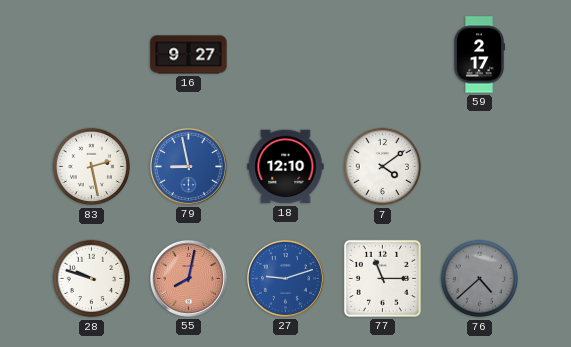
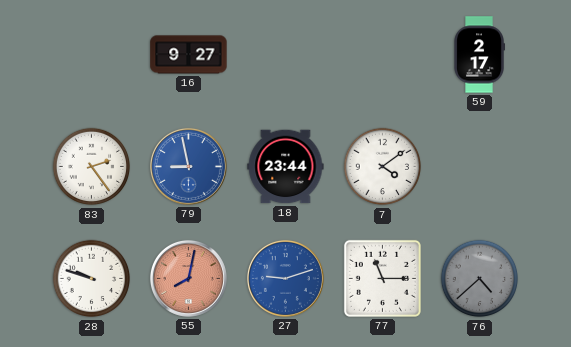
83: 2:28 -> 2:24 (92, 167)
18: 12:10 -> 23:44 (286, 167)
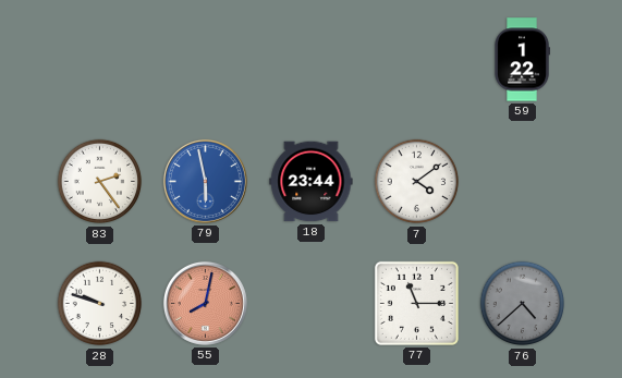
16: 9:27 -> none (189, 55)
59: 2:17 -> 1:22 (522, 60)
79: 8:58 -> 5:58 (205, 181)
27: 9:12 -> none (285, 278)
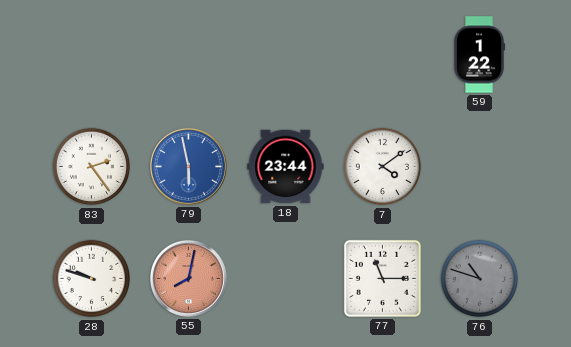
76: 4:38 -> 10:48 (480, 279)
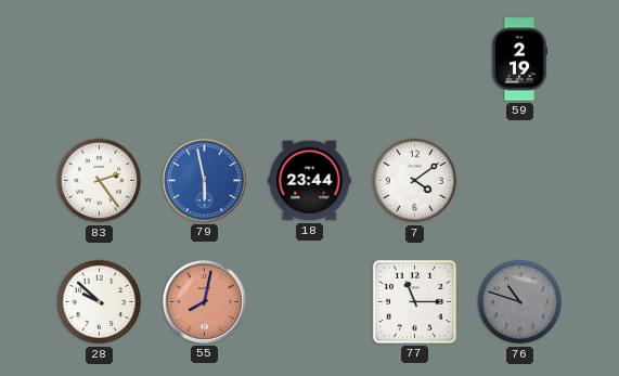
59: 1:22 -> 2:19 (519, 60)
28: 9:48 -> 9:52 (100, 302)
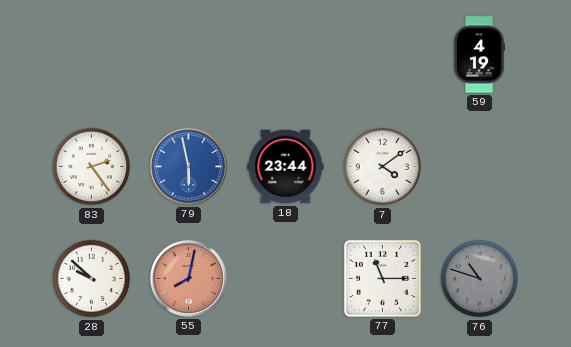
59: 2:19 -> 4:19 (479, 55)
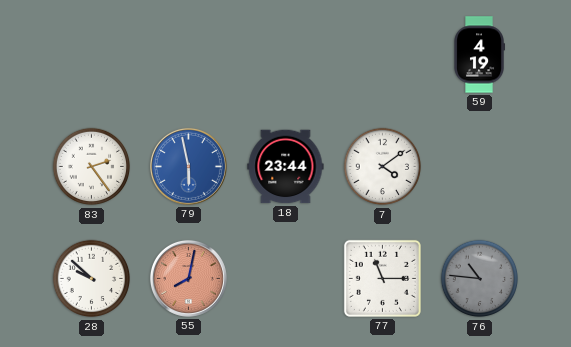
76: 10:48 -> 10:46 (480, 279)
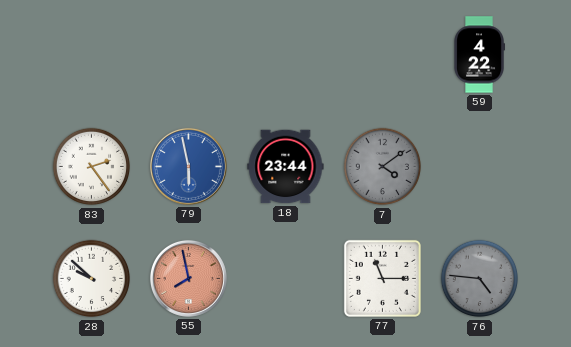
59: 4:19 -> 4:22 (479, 55)
7 dial: white -> grey (383, 167)
55: 8:02 -> 7:58 (188, 278)
76: 10:46 -> 4:46 (480, 279)
